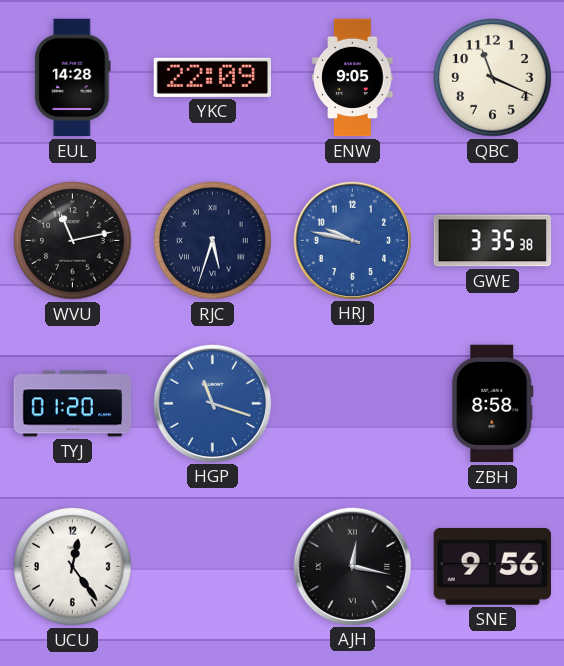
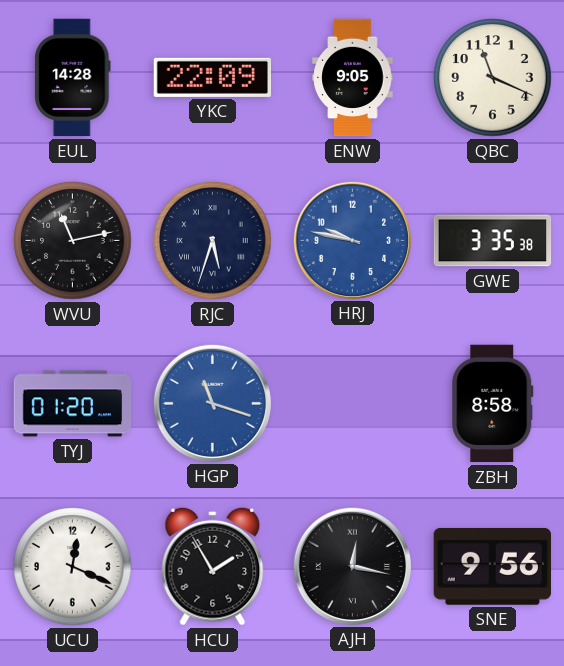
UCU: 12:24 -> 12:19 (73, 567)
HCU: none -> 1:55 (213, 566)
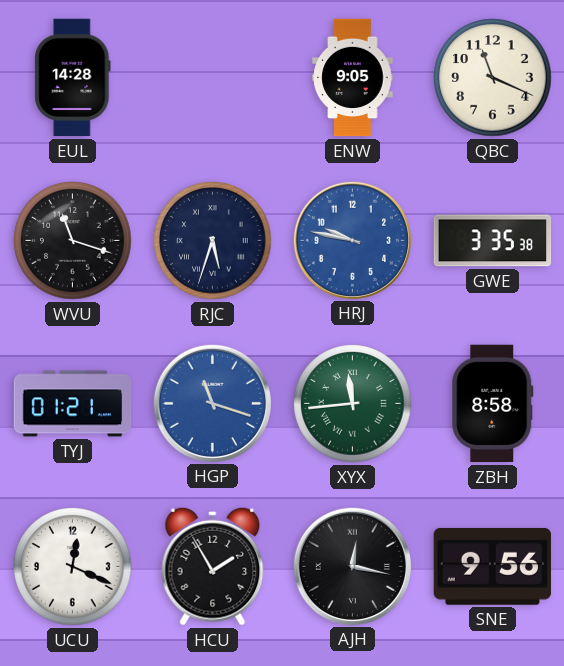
YKC: 22:09 -> none (212, 77)
WVU: 11:13 -> 11:18 (73, 241)
TYJ: 01:20 -> 01:21 (73, 404)
XYX: none -> 11:44 (353, 404)
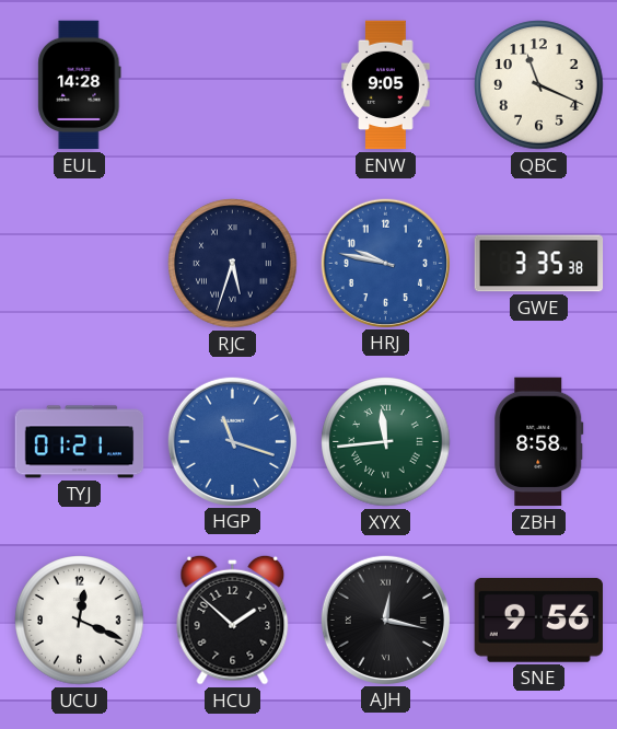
WVU: 11:18 -> none (73, 241)
HCU: 1:55 -> 1:52 (233, 620)
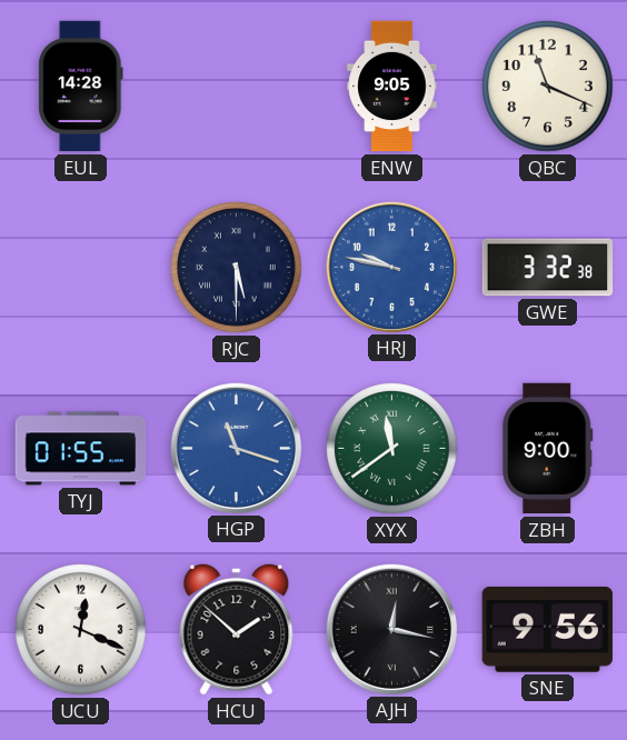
RJC: 5:33 -> 5:30 (237, 268)
GWE: 3:35 -> 3:32 (548, 268)
TYJ: 01:21 -> 01:55 (81, 449)
XYX: 11:44 -> 11:39 (392, 449)
ZBH: 8:58 -> 9:00 (548, 449)
